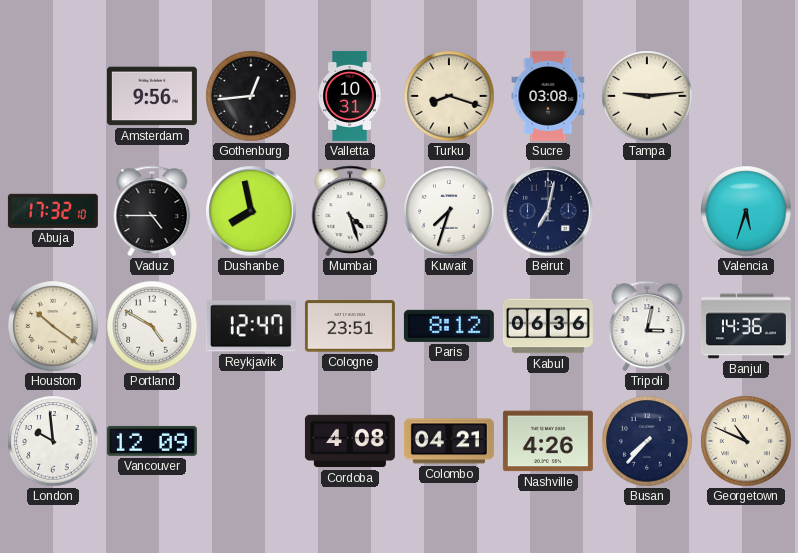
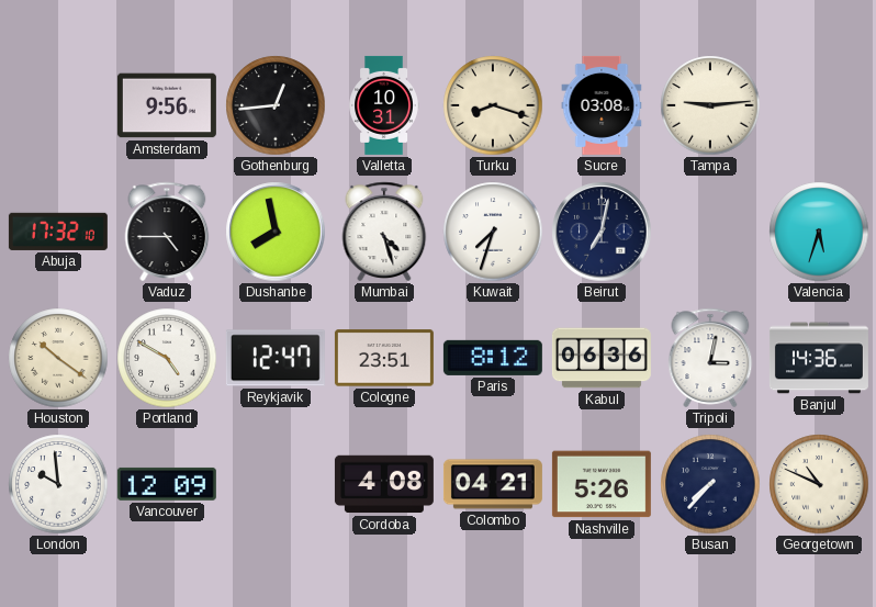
Nashville: 4:26 -> 5:26 (602, 484)
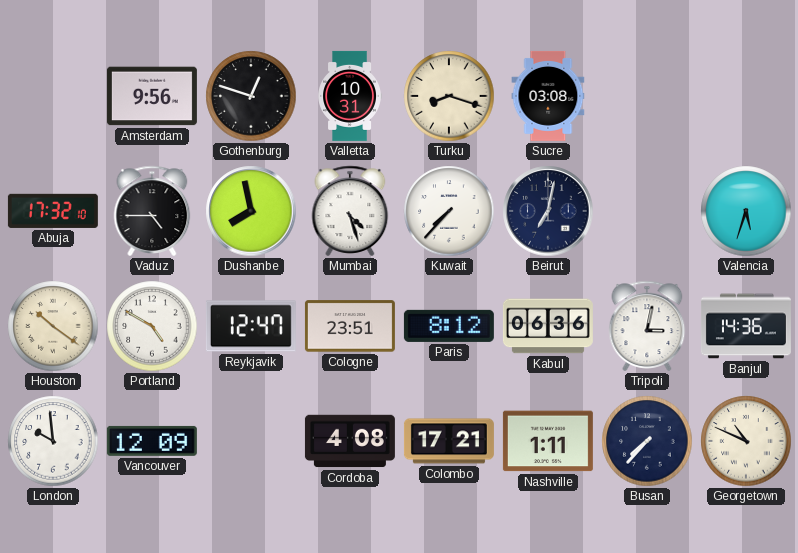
Gothenburg: 12:44 -> 12:48 (251, 96)
Tampa: 9:14 -> none (710, 105)
Kuwait: 7:33 -> 7:37 (449, 211)
Colombo: 04:21 -> 17:21 (449, 441)
Nashville: 5:26 -> 1:11 (548, 441)
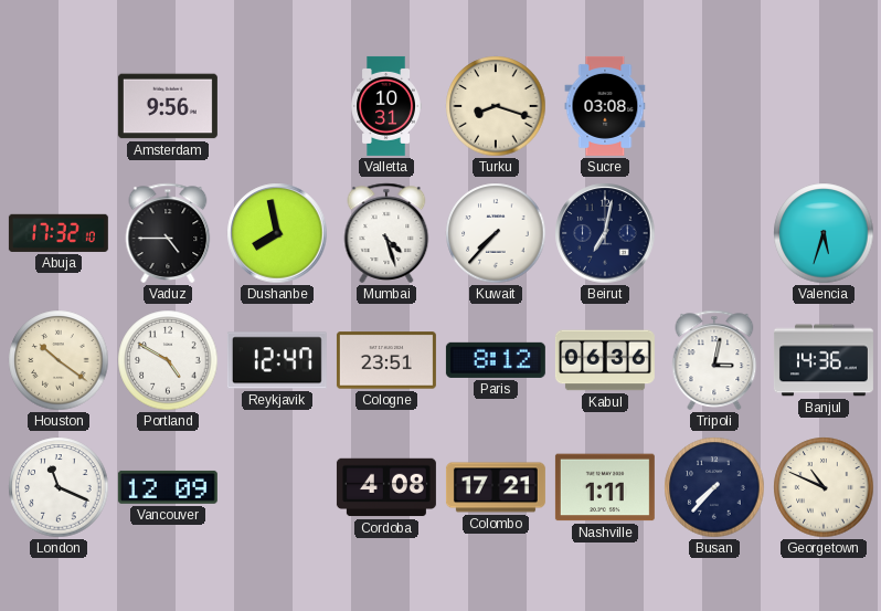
Gothenburg: 12:48 -> none (251, 96)
London: 9:59 -> 11:19 (59, 487)
